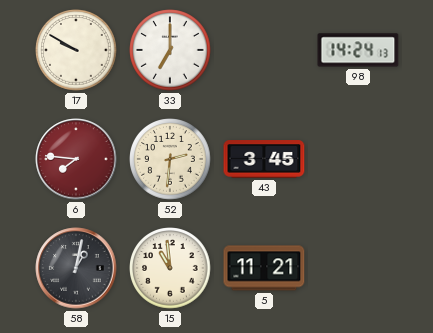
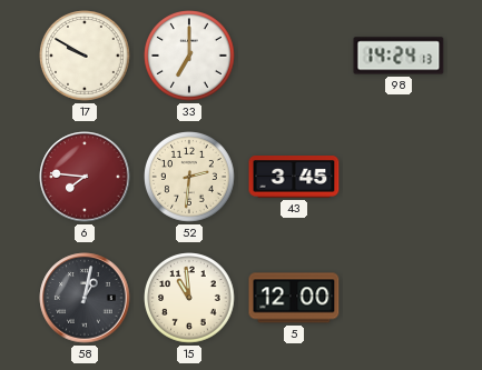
5: 11:21 -> 12:00 (294, 298)
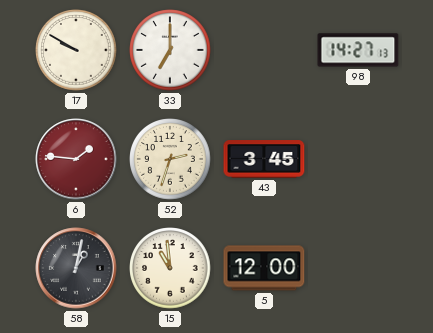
98: 14:24 -> 14:27 (358, 50)
6: 7:46 -> 1:46 (76, 159)
52: 2:31 -> 2:33 (170, 159)
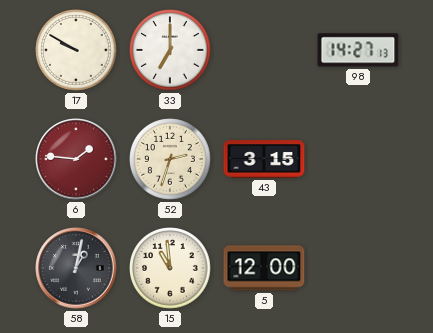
43: 3:45 -> 3:15 (264, 159)
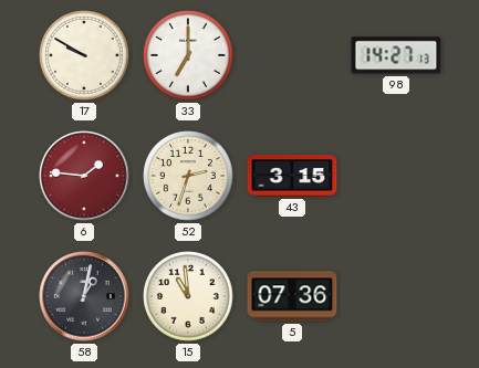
5: 12:00 -> 07:36 (292, 296)
